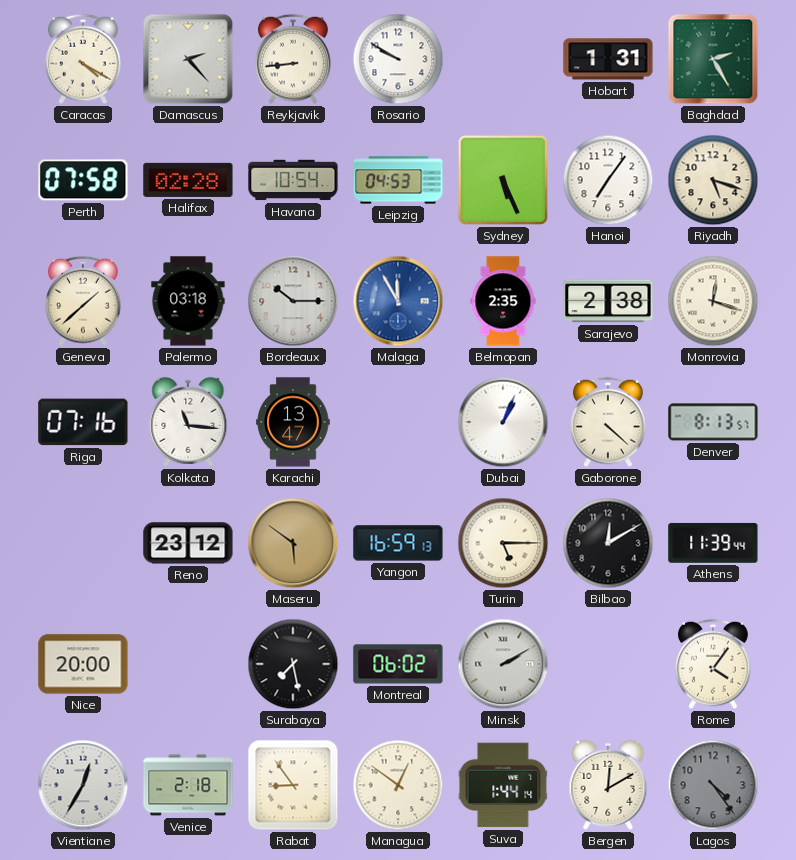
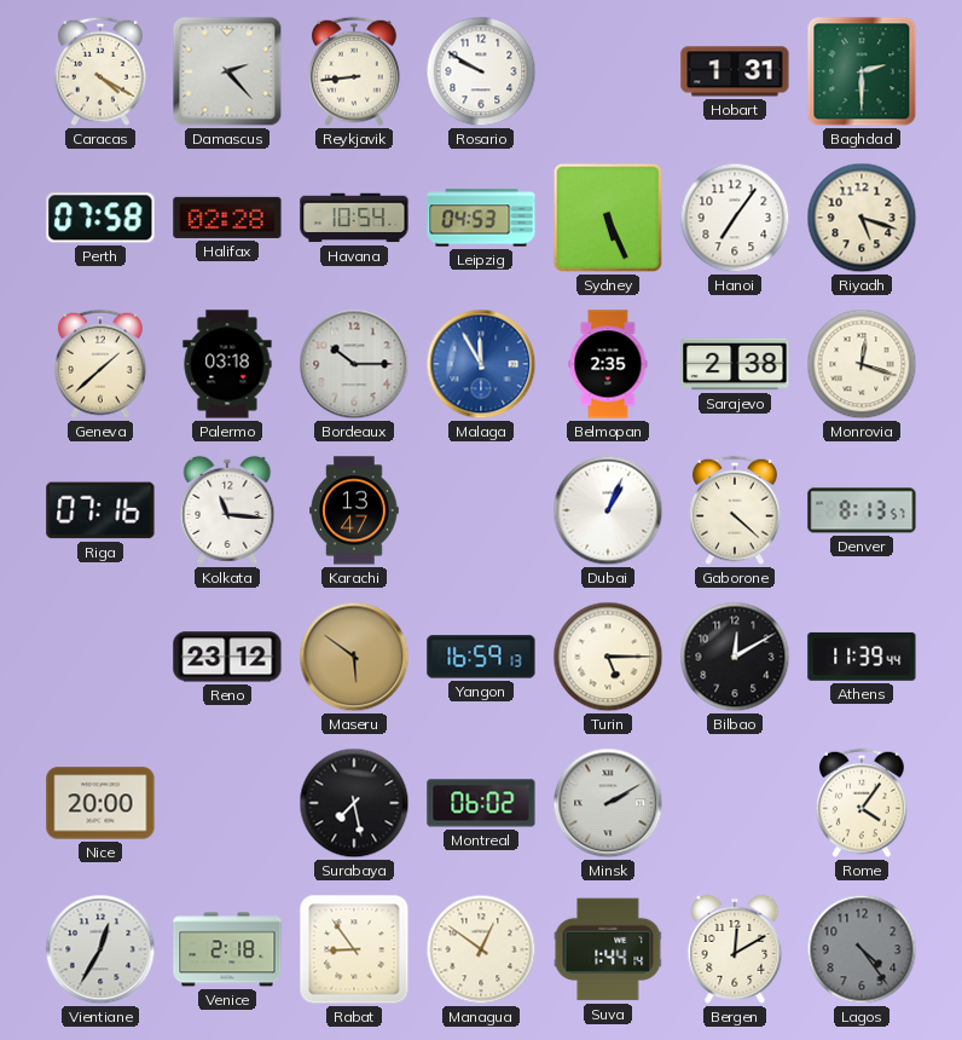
Baghdad: 2:25 -> 2:30 (862, 71)
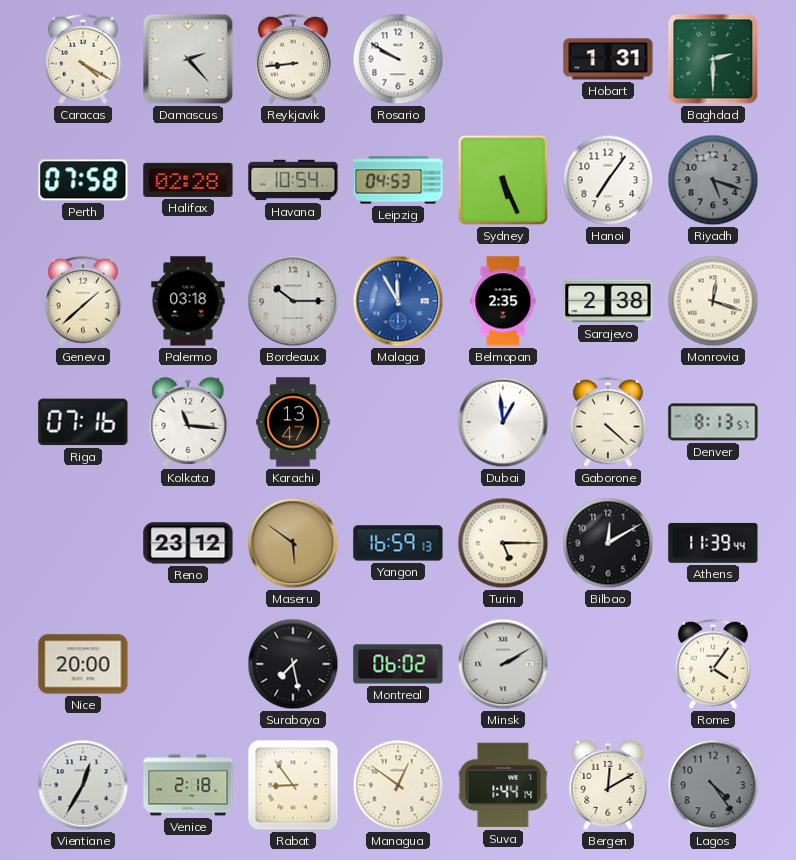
Riyadh dial: cream -> grey (713, 180)
Dubai: 1:04 -> 12:59 (503, 422)
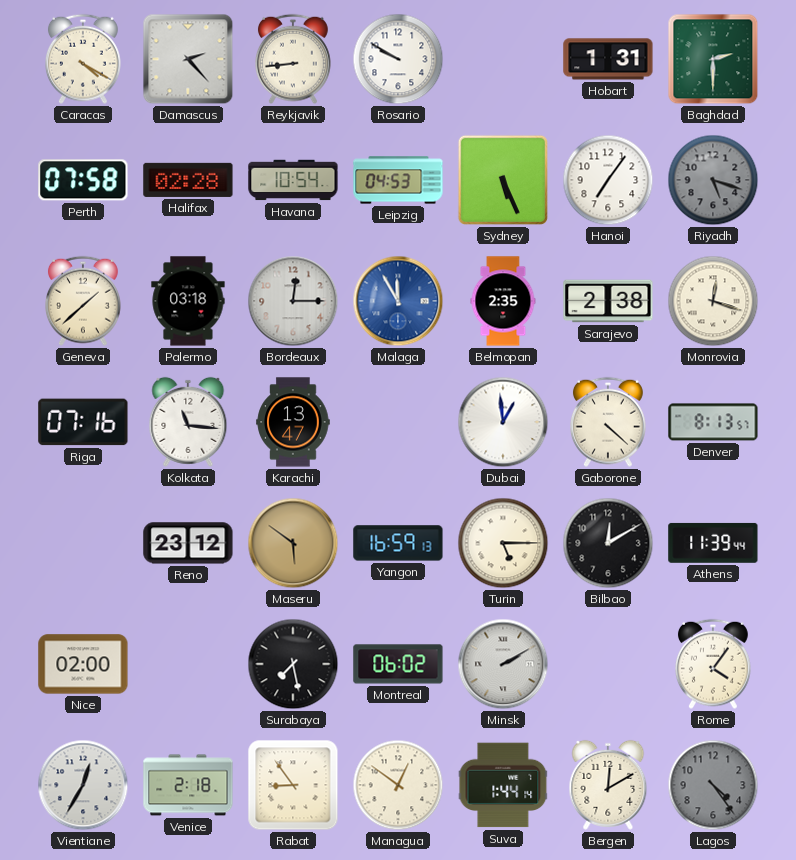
Bordeaux: 10:15 -> 12:15 (293, 301)
Nice: 20:00 -> 02:00 (83, 664)
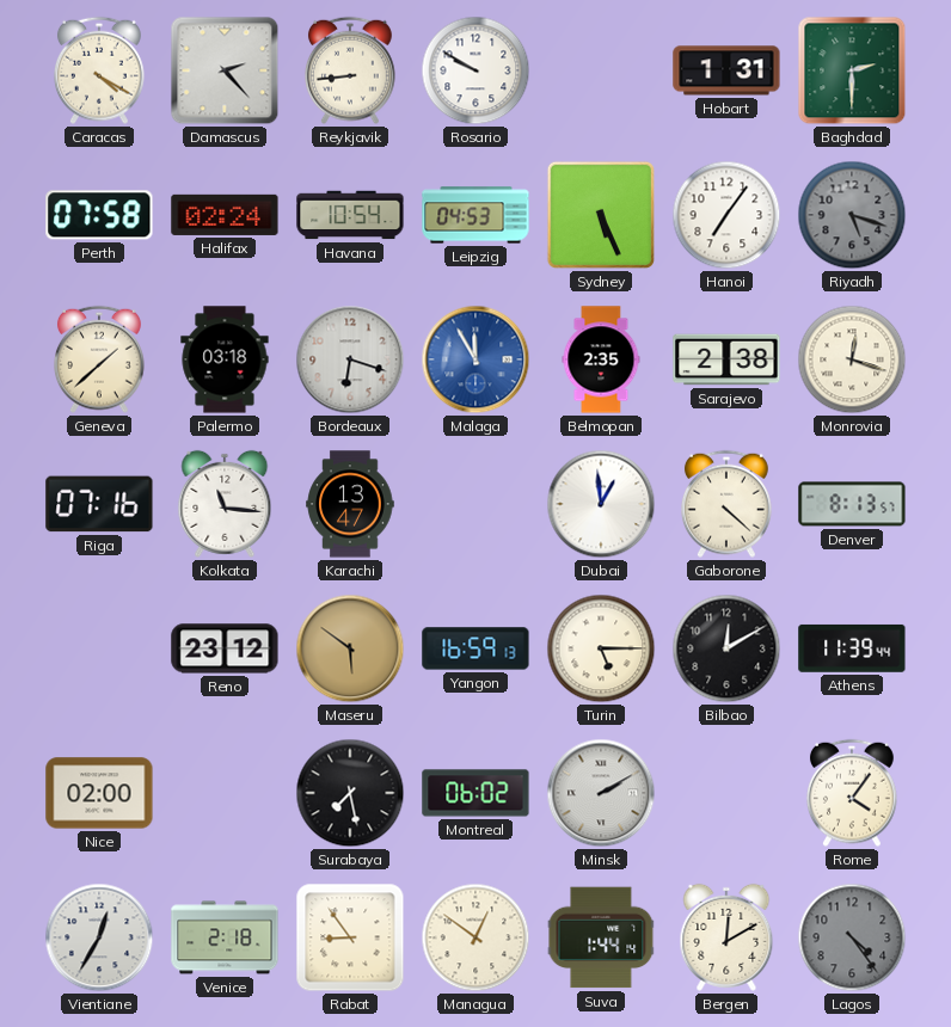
Halifax: 02:28 -> 02:24 (225, 215)
Bordeaux: 12:15 -> 6:18 (350, 359)
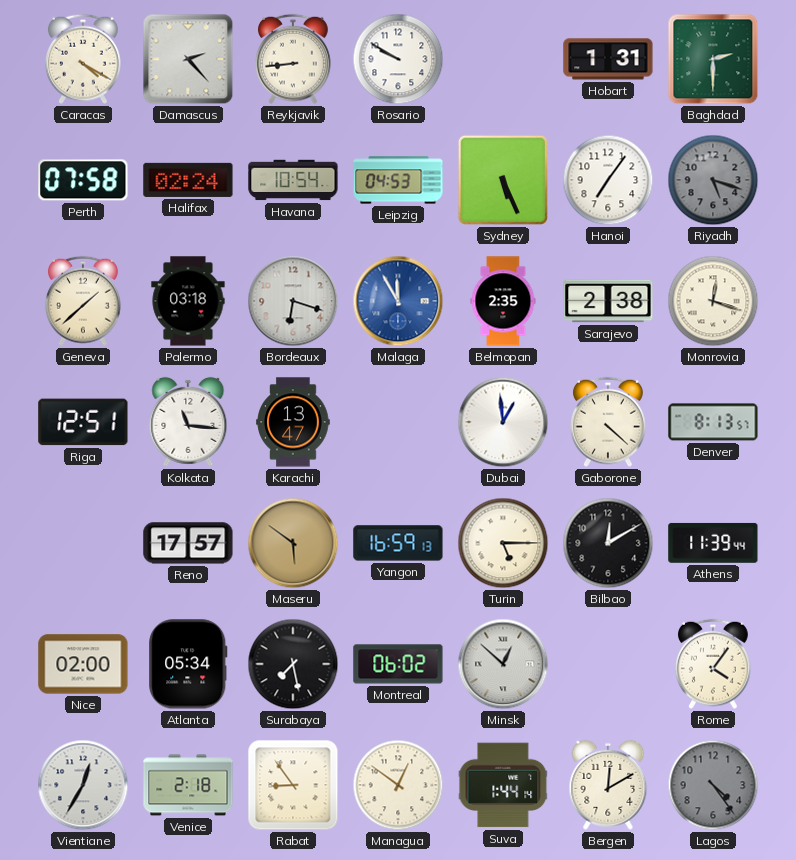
Riga: 07:16 -> 12:51 (83, 422)
Reno: 23:12 -> 17:57 (188, 543)
Atlanta: none -> 05:34 (188, 664)
Minsk: 2:10 -> 12:52 (503, 664)
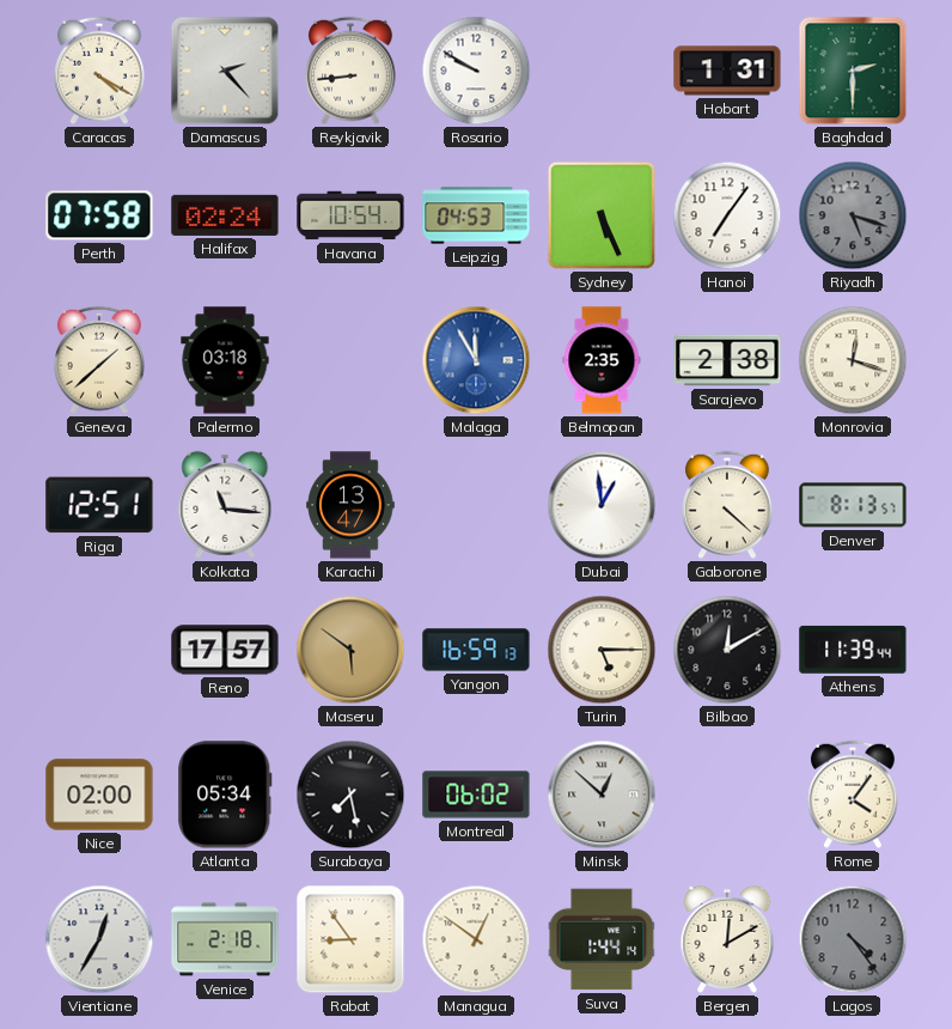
Bordeaux: 6:18 -> none (293, 301)
